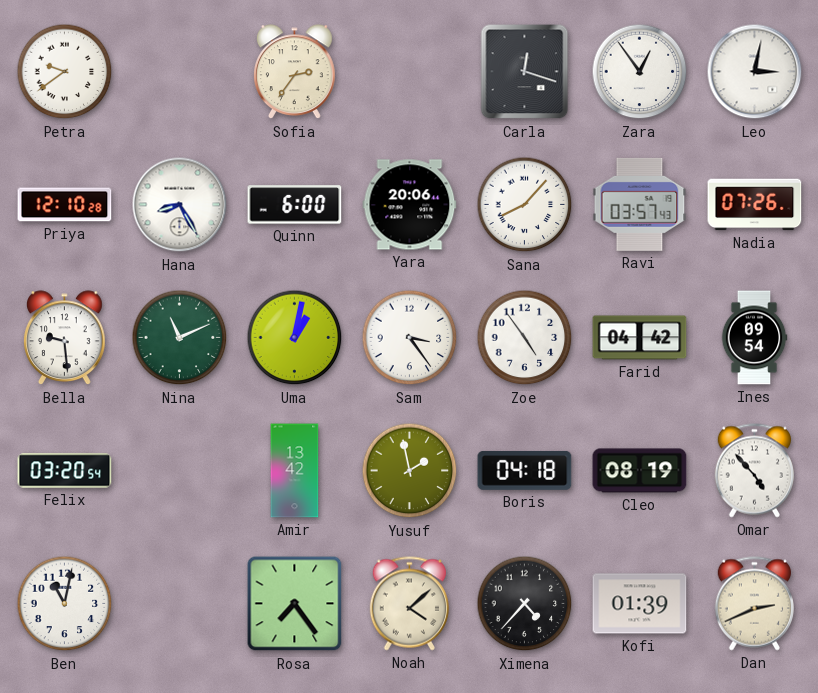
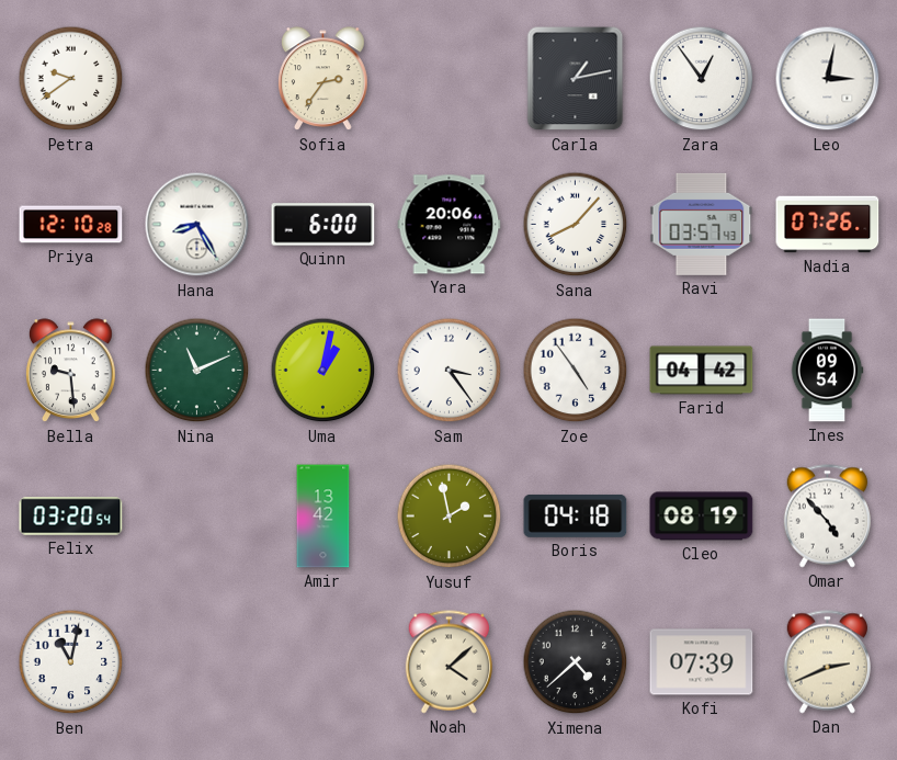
Carla: 12:18 -> 1:13 (576, 79)
Rosa: 7:24 -> none (295, 604)
Ximena: 4:37 -> 4:38 (576, 662)
Kofi: 01:39 -> 07:39 (702, 662)
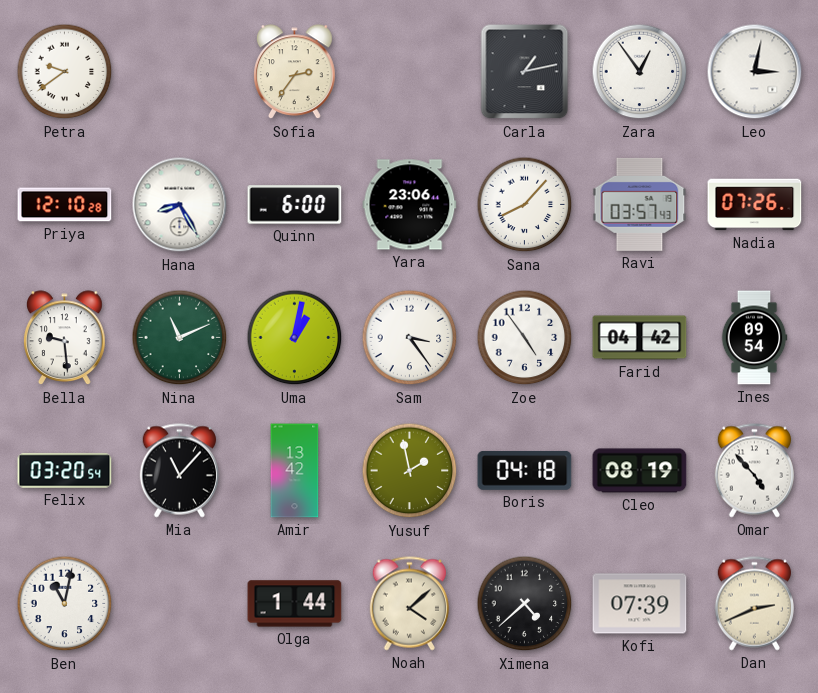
Yara: 20:06 -> 23:06 (410, 205)
Mia: none -> 11:07 (179, 471)
Olga: none -> 1:44 (295, 604)
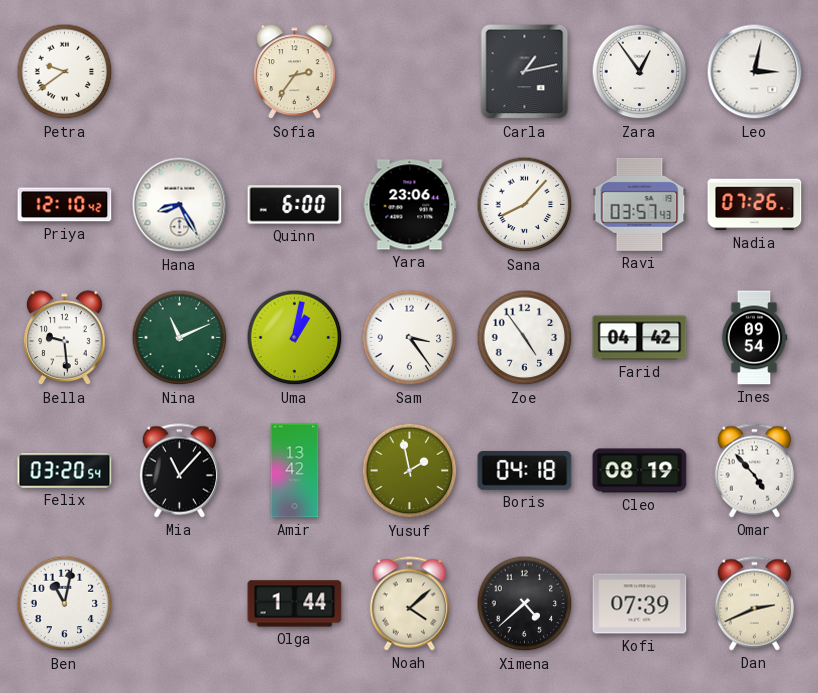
Priya: 12:10:28 -> 12:10:42 (65, 205)
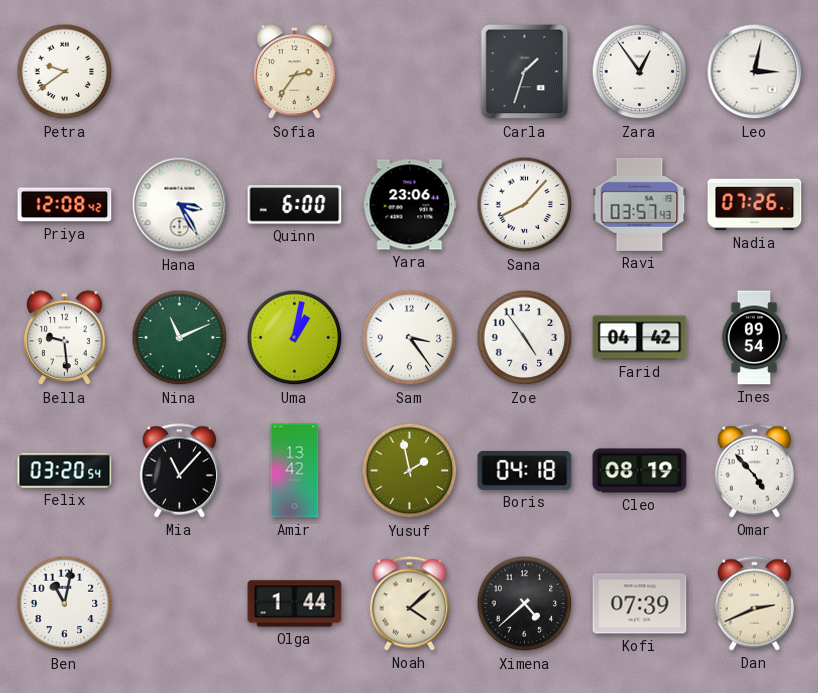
Carla: 1:13 -> 1:33 (525, 72)
Priya: 12:10 -> 12:08 (65, 205)
Hana: 8:25 -> 3:25 (180, 205)
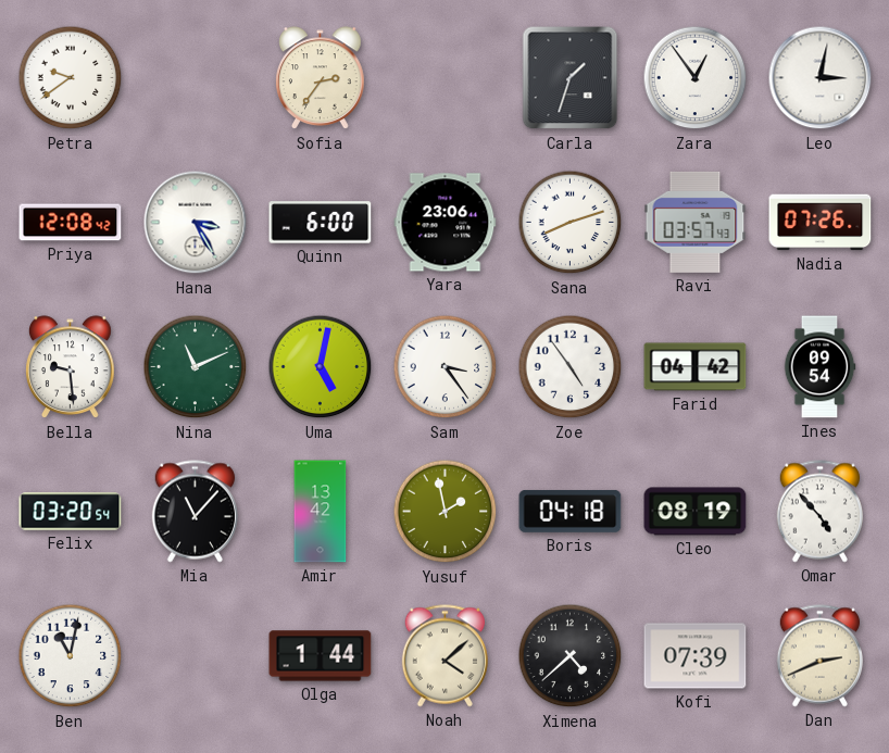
Sana: 8:07 -> 8:12 (571, 223)
Uma: 1:02 -> 5:02 (321, 367)
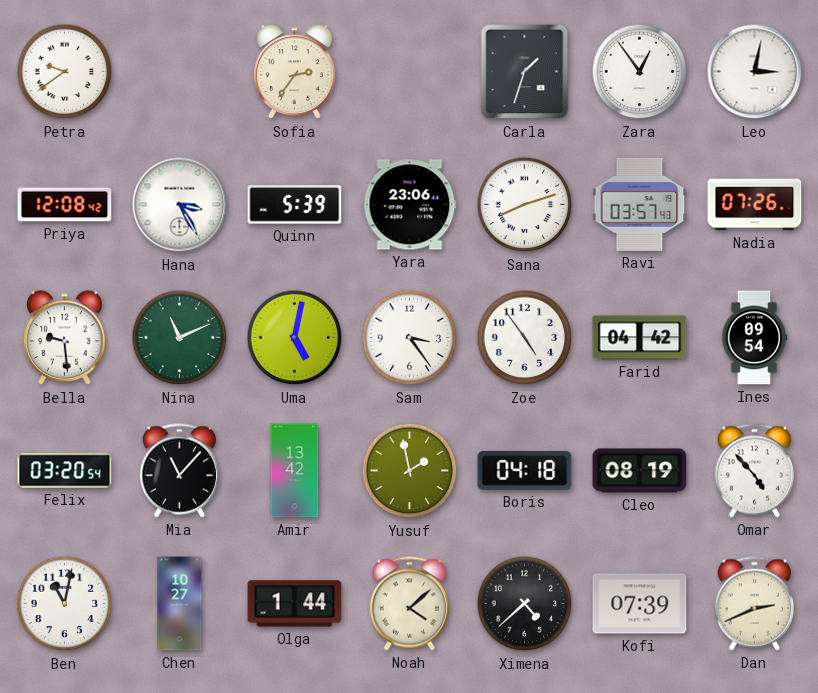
Quinn: 6:00 -> 5:39 (295, 205)
Chen: none -> 10:27 (180, 604)
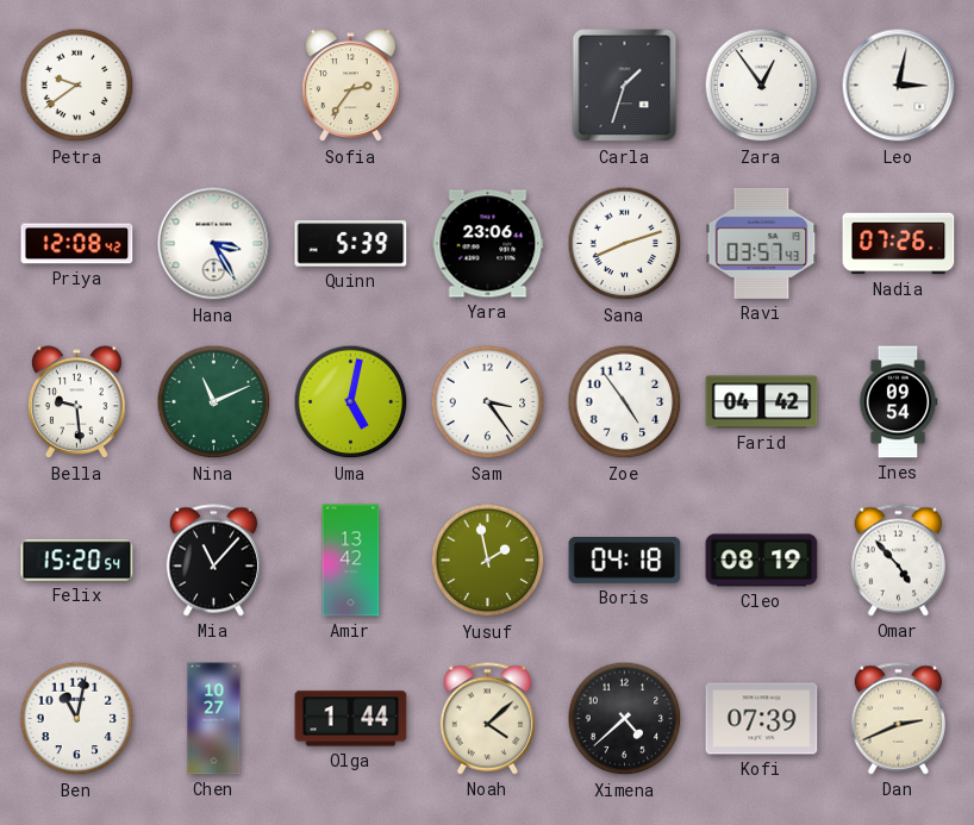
Felix: 03:20 -> 15:20 (77, 561)
